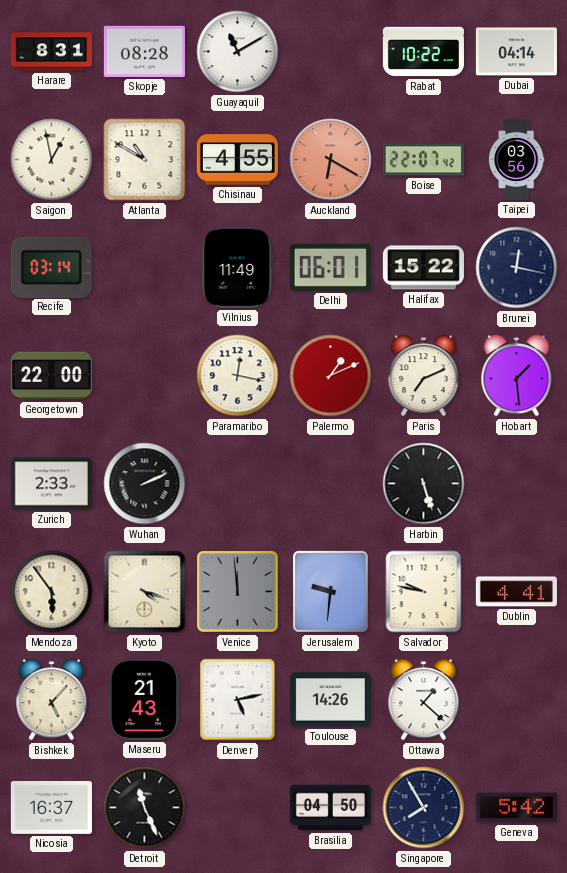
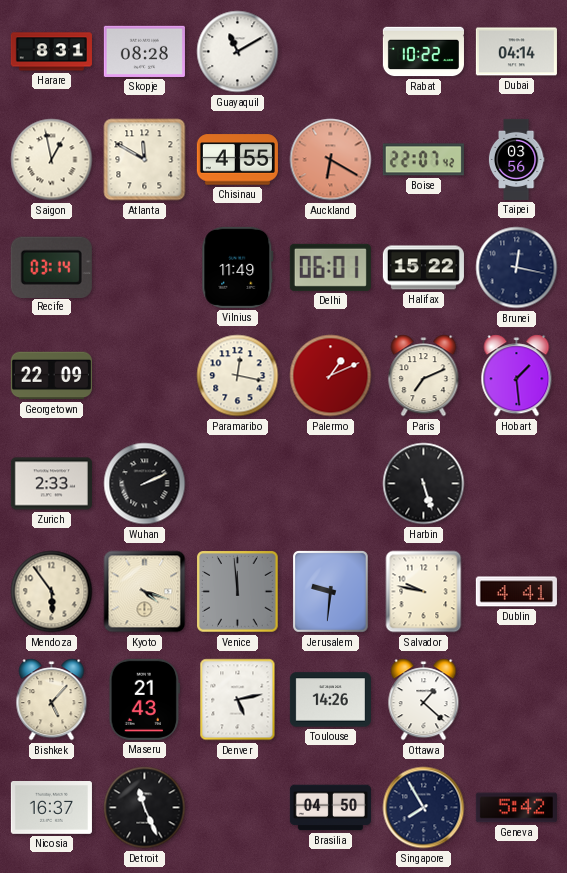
Atlanta: 10:50 -> 11:50 (145, 160)
Georgetown: 22:00 -> 22:09 (51, 376)
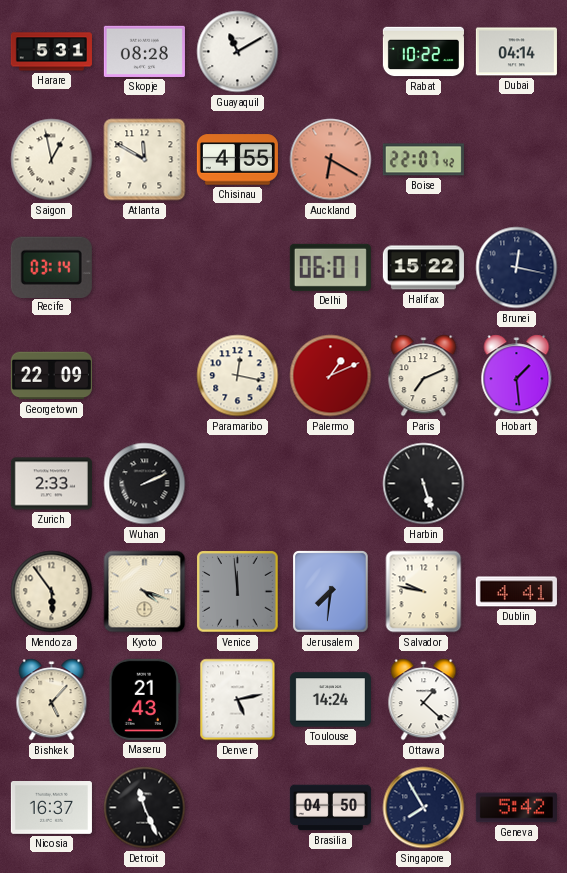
Harare: 8:31 -> 5:31 (51, 52)
Taipei: 03:56 -> none (516, 159)
Vilnius: 11:49 -> none (238, 267)
Jerusalem: 9:31 -> 7:31 (331, 592)
Toulouse: 14:26 -> 14:24 (330, 700)
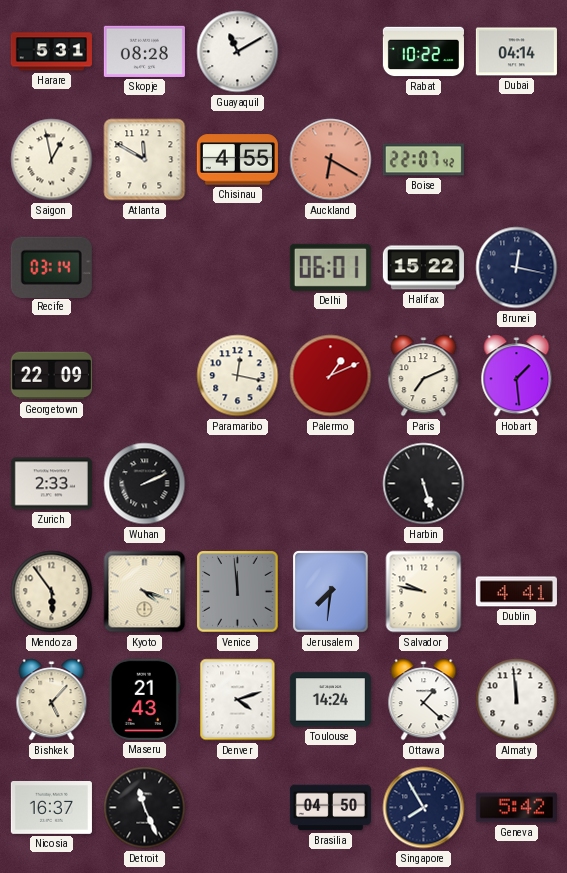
Denver: 5:13 -> 4:12 (238, 700)
Almaty: none -> 11:59 (517, 700)
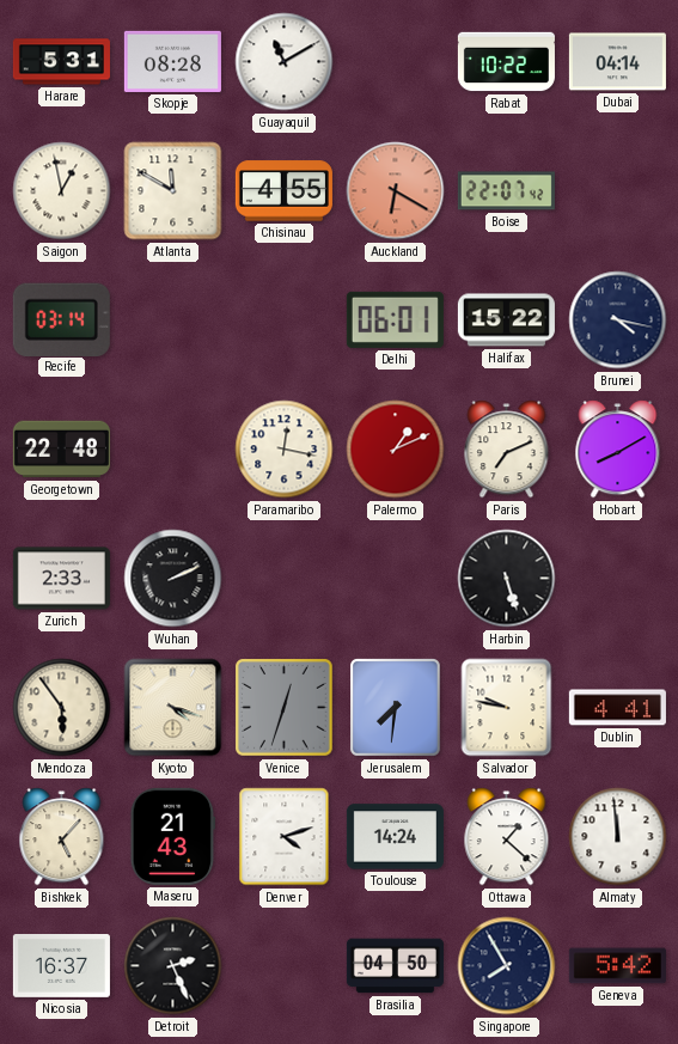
Brunei: 12:17 -> 4:17 (618, 320)
Georgetown: 22:09 -> 22:48 (61, 450)
Hobart: 1:29 -> 8:10 (618, 450)
Venice: 11:59 -> 12:33 (285, 708)
Detroit: 11:26 -> 2:26 (173, 966)
